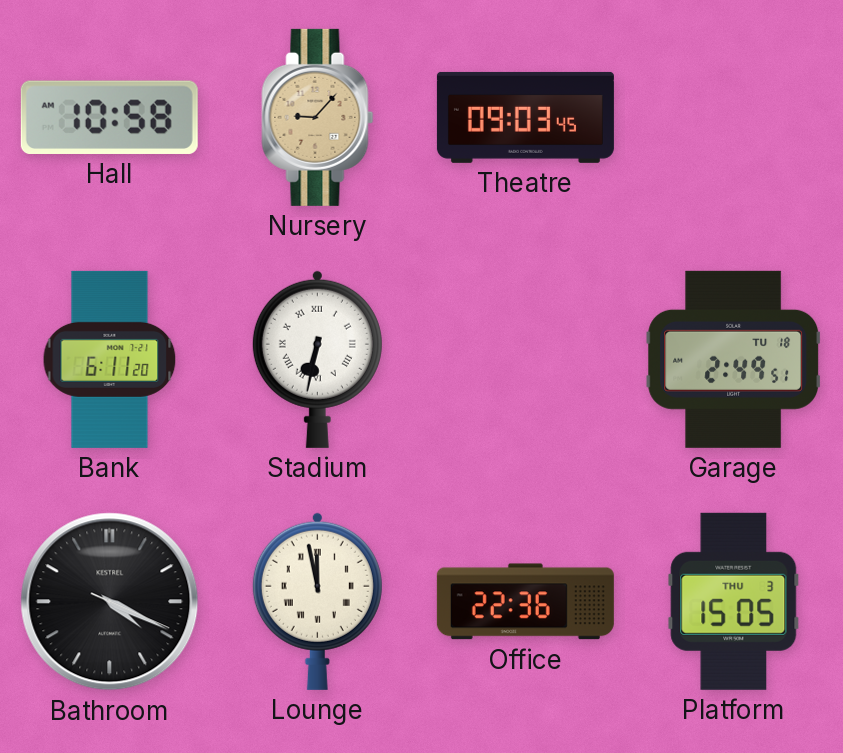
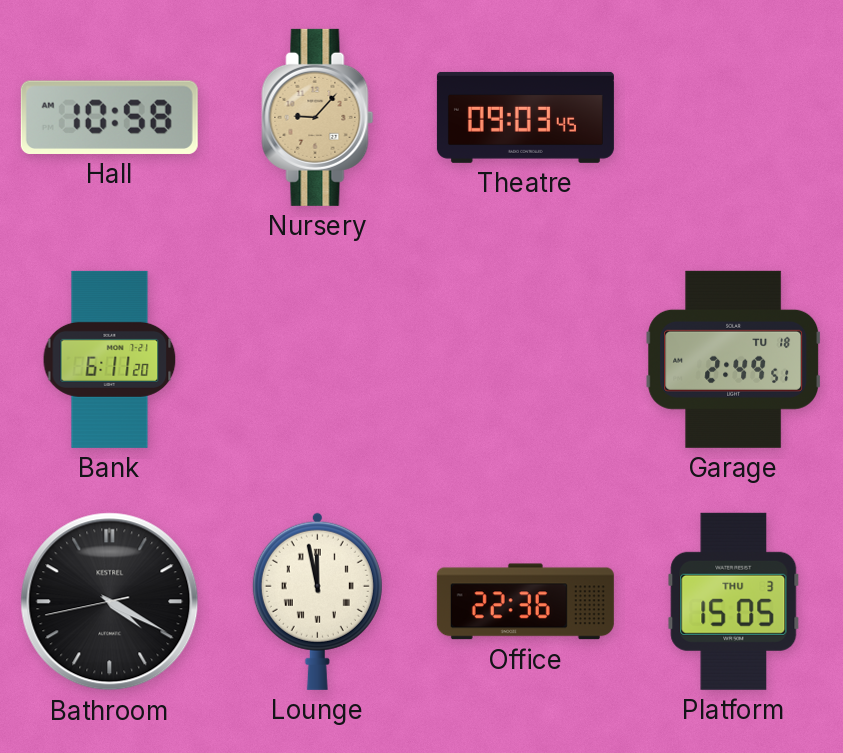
Stadium: 6:32 -> none (317, 359)
Bathroom: 4:19:19 -> 4:19:43 (110, 602)
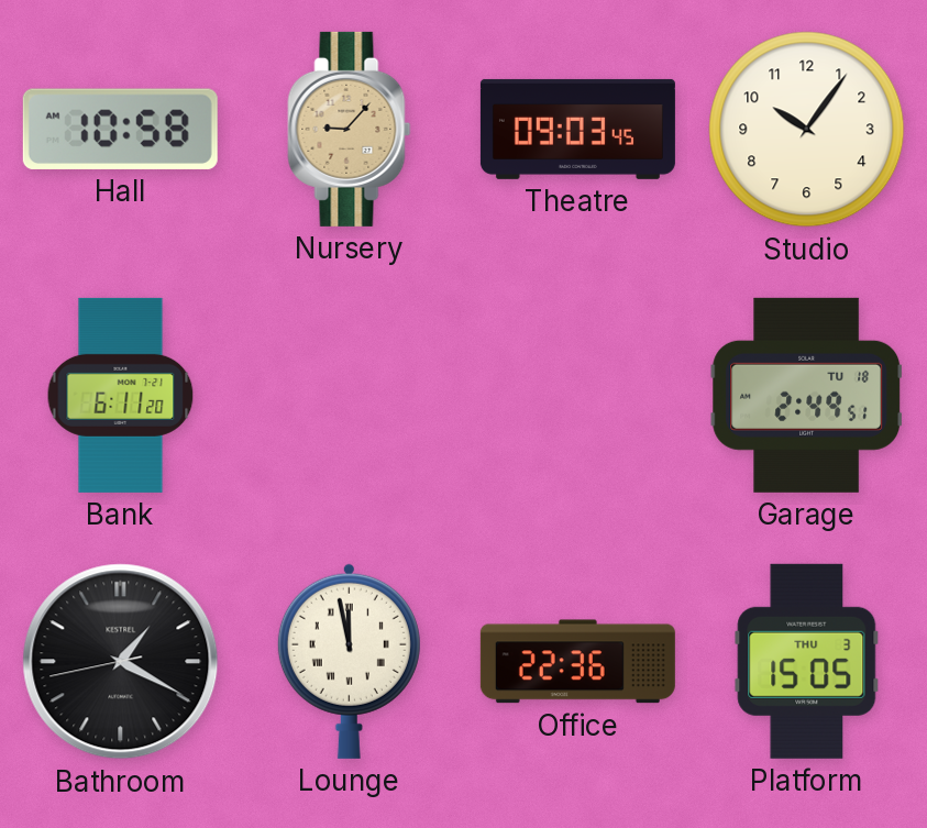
Studio: none -> 10:06 (807, 130)
Bathroom: 4:19 -> 1:19 (121, 662)
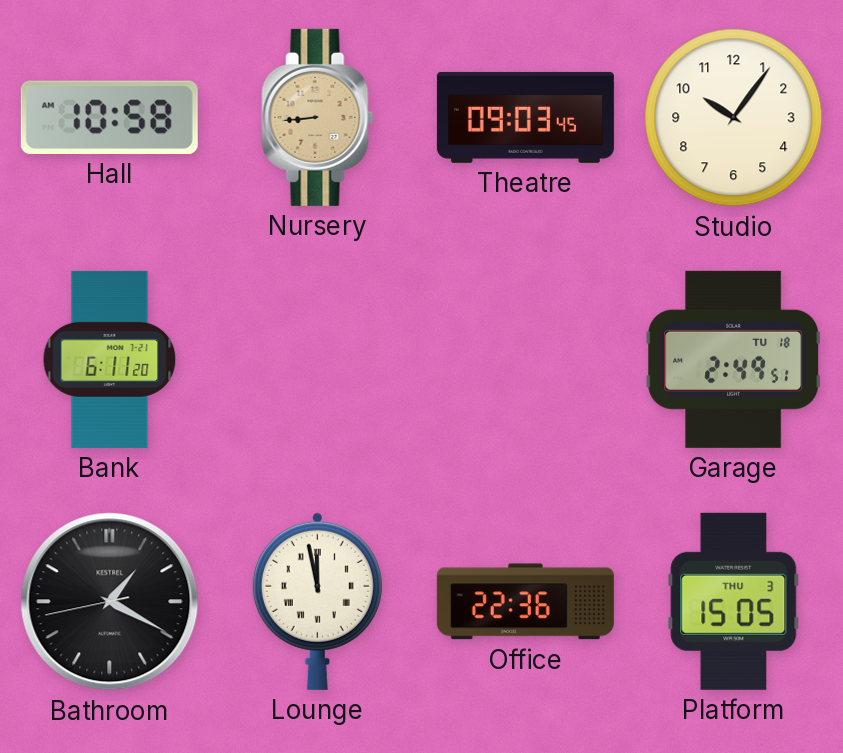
Nursery: 9:07 -> 8:44 (318, 117)
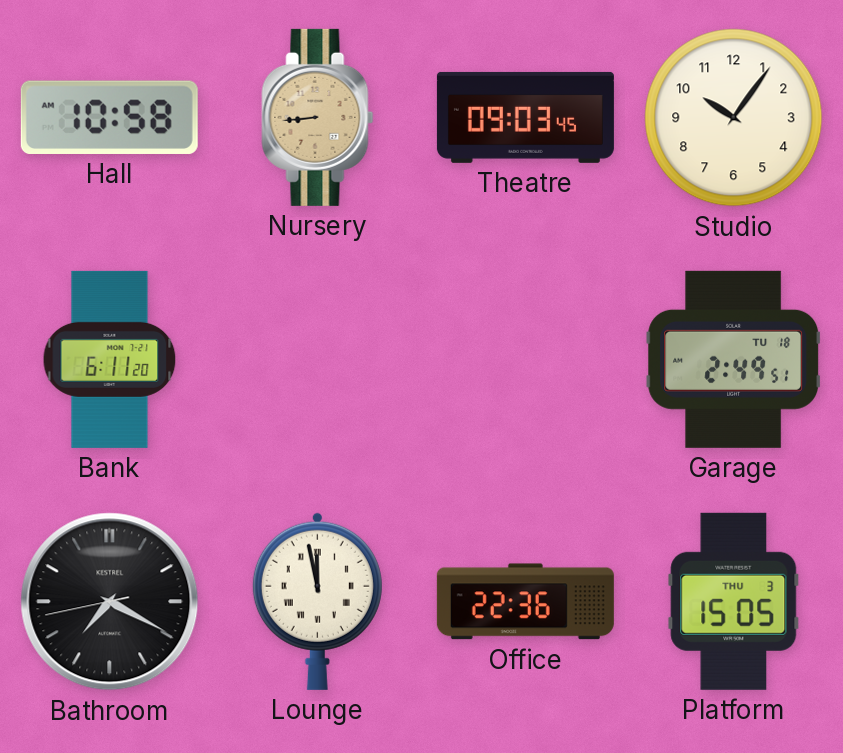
Bathroom: 1:19 -> 7:19 (110, 602)
